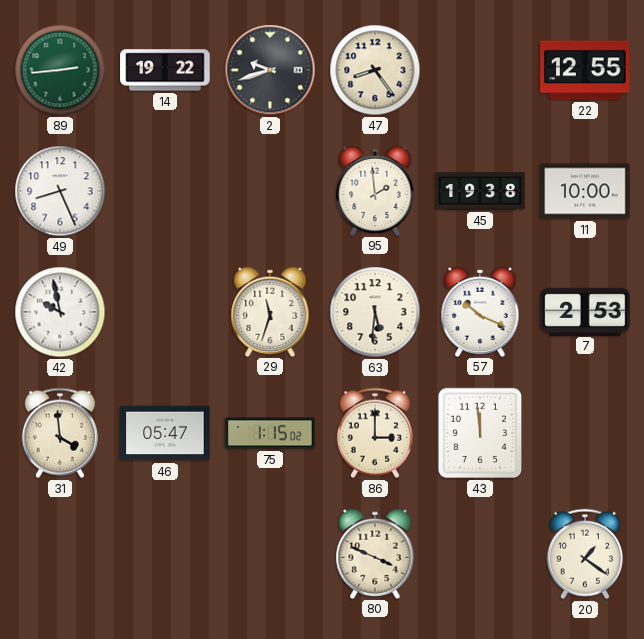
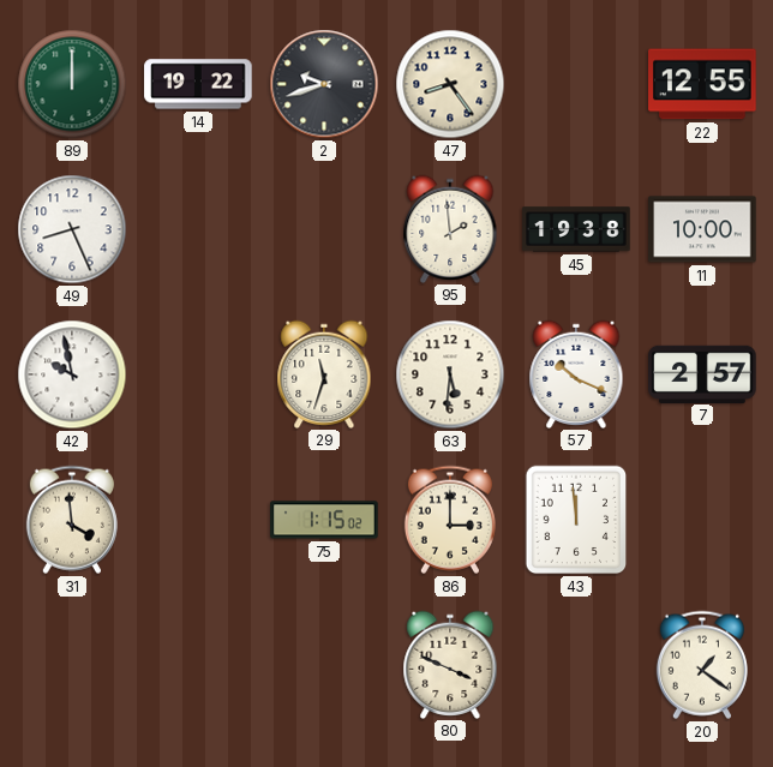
89: 2:44 -> 12:00 (72, 84)
7: 2:53 -> 2:57 (702, 373)
46: 05:47 -> none (165, 433)
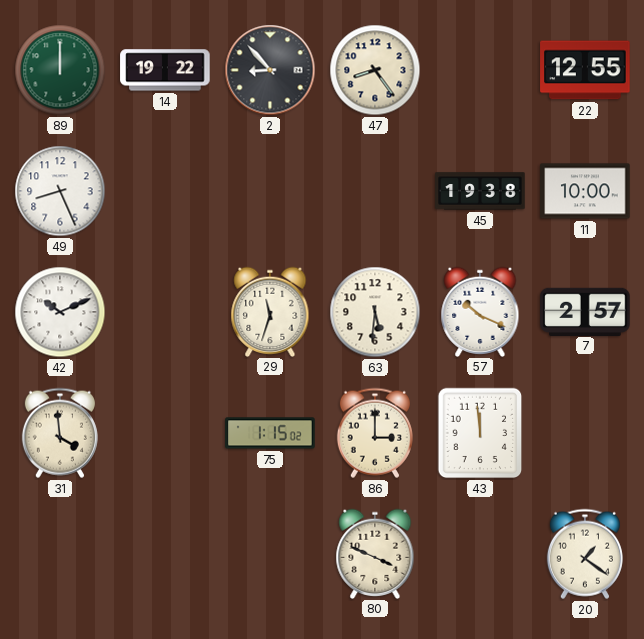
2: 9:42 -> 8:53 (270, 70)
95: 1:59 -> none (450, 228)
42: 9:58 -> 10:11 (60, 312)
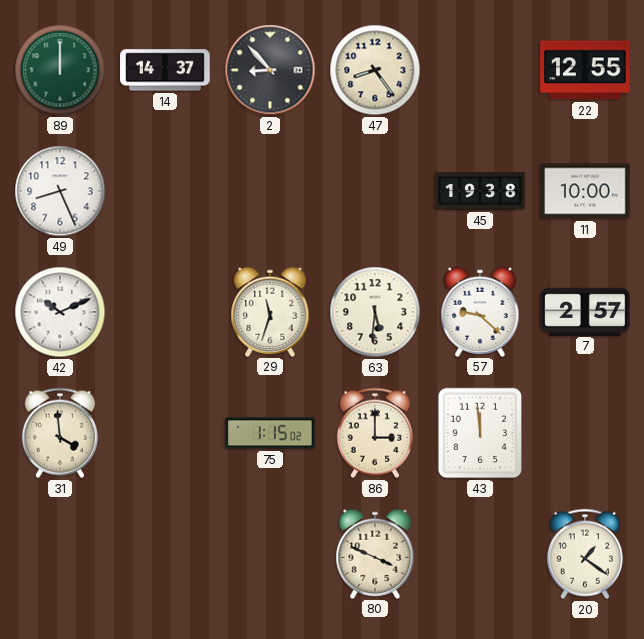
14: 19:22 -> 14:37 (165, 70)
57: 10:19 -> 9:22 (480, 311)
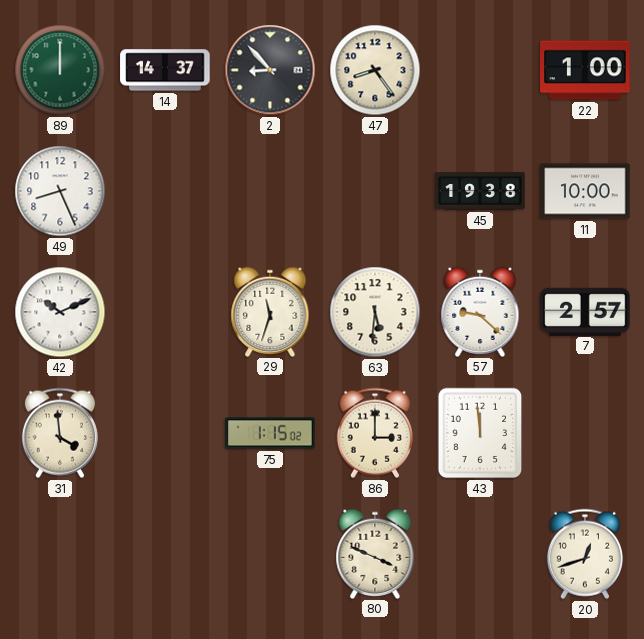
22: 12:55 -> 1:00 (585, 70)
20: 1:21 -> 12:42 (585, 554)
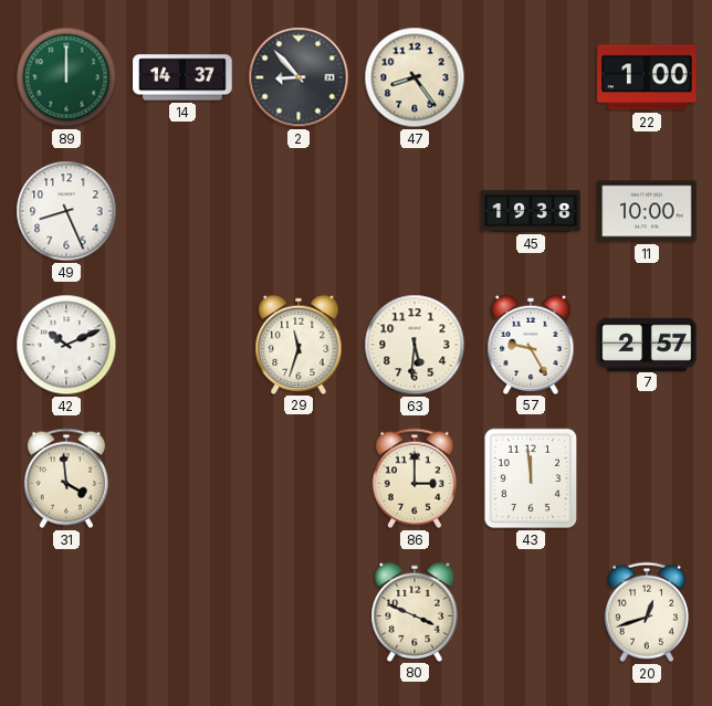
57: 9:22 -> 9:25 (531, 344)
75: 1:15 -> none (270, 433)
